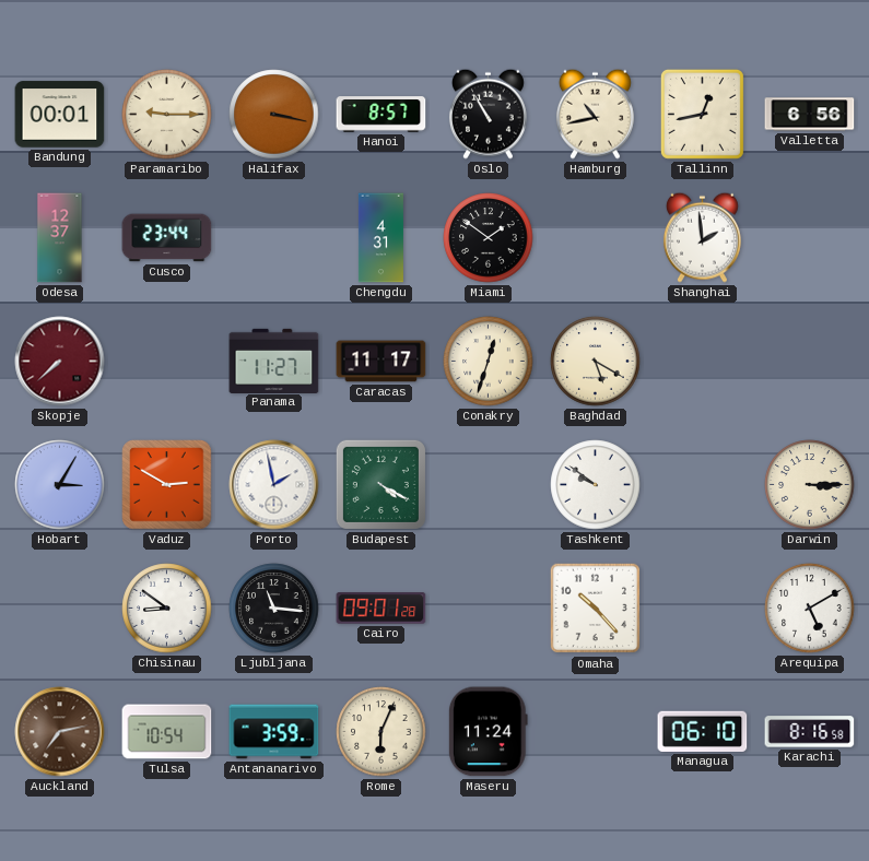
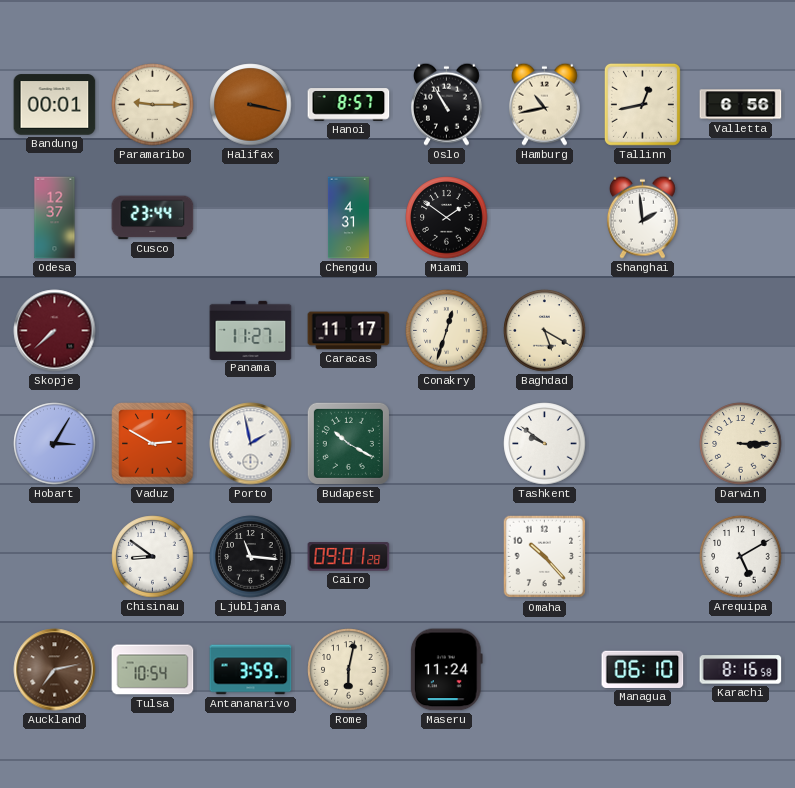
Budapest: 4:20 -> 10:20 (348, 443)
Rome: 6:04 -> 6:02 (349, 670)
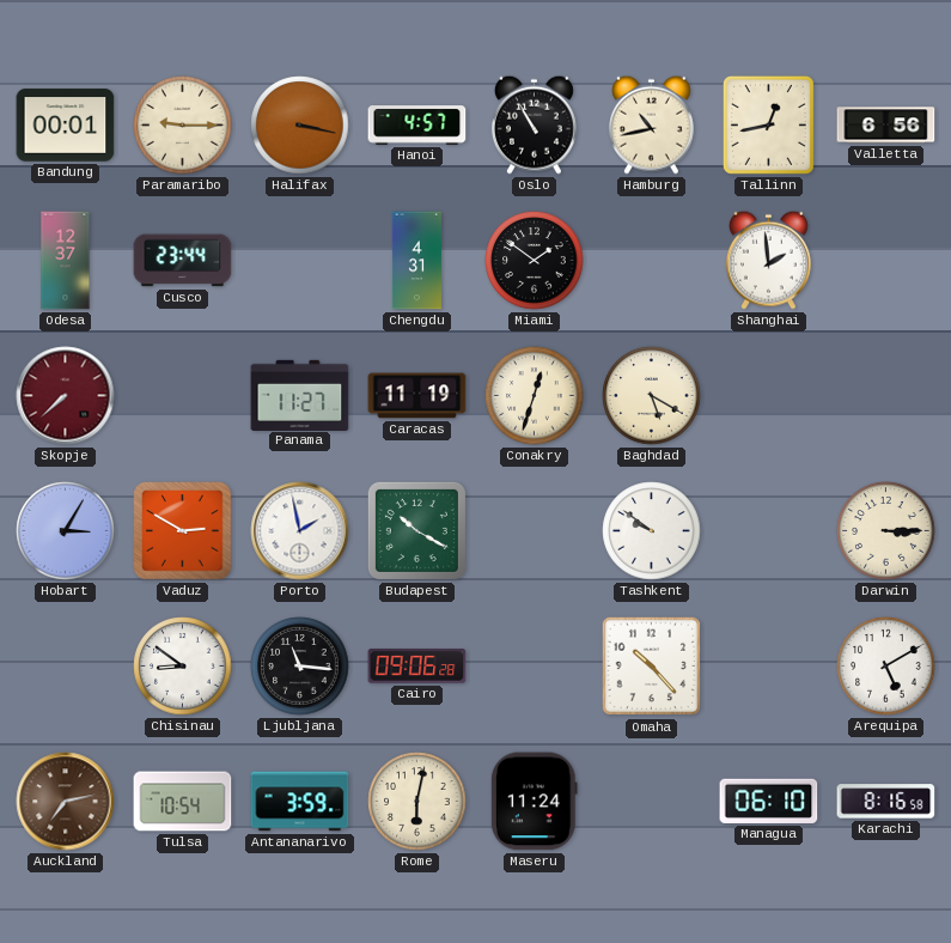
Hanoi: 8:57 -> 4:57 (417, 126)
Caracas: 11:17 -> 11:19 (417, 396)
Cairo: 09:01 -> 09:06 (417, 667)
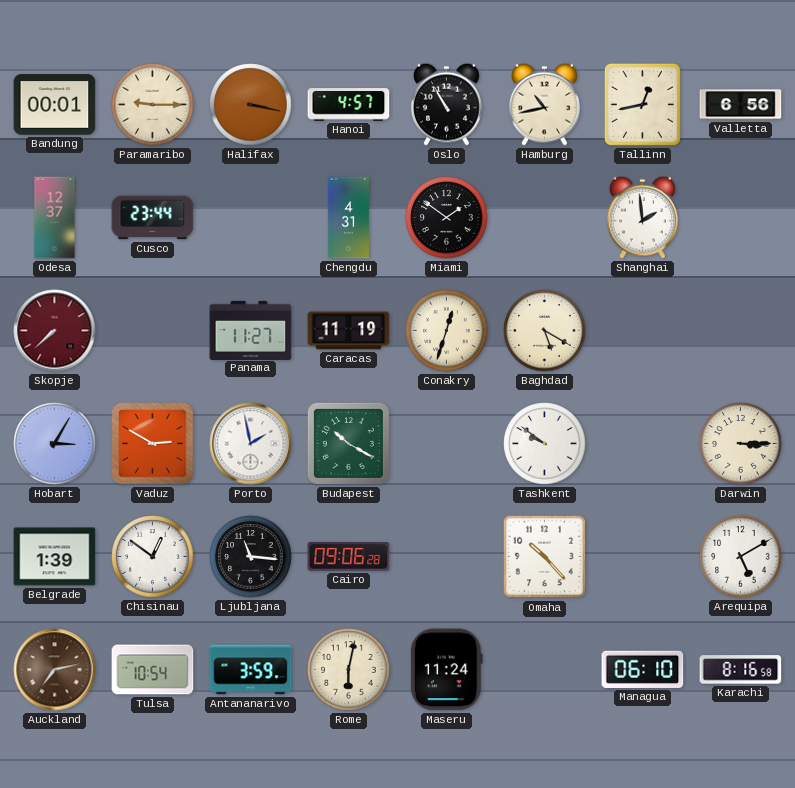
Belgrade: none -> 1:39 (55, 557)
Chisinau: 8:51 -> 12:51 (153, 557)
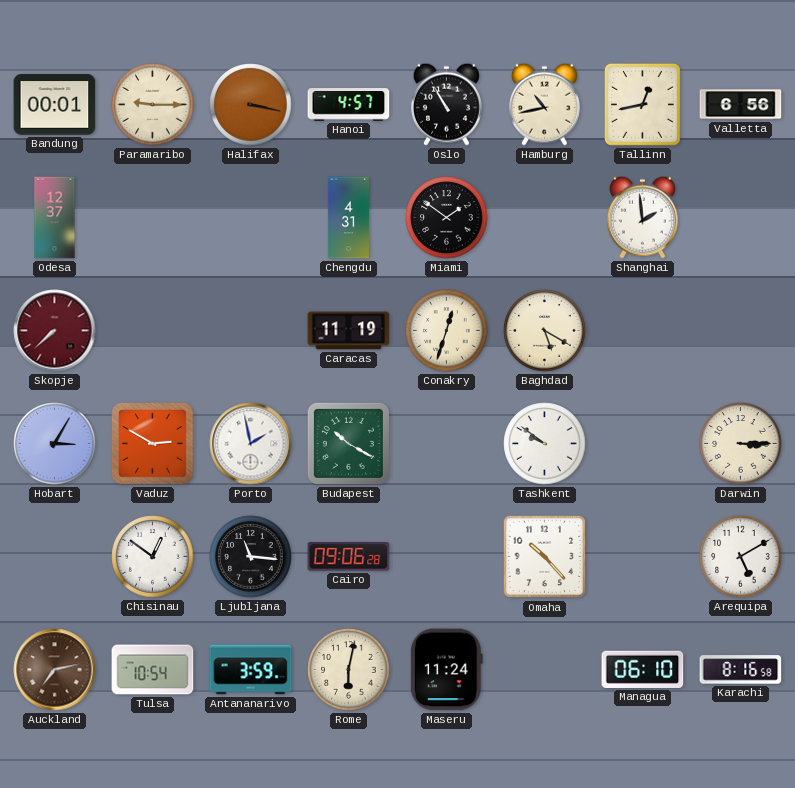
Cusco: 23:44 -> none (153, 218)
Panama: 11:27 -> none (251, 330)
Belgrade: 1:39 -> none (55, 557)
